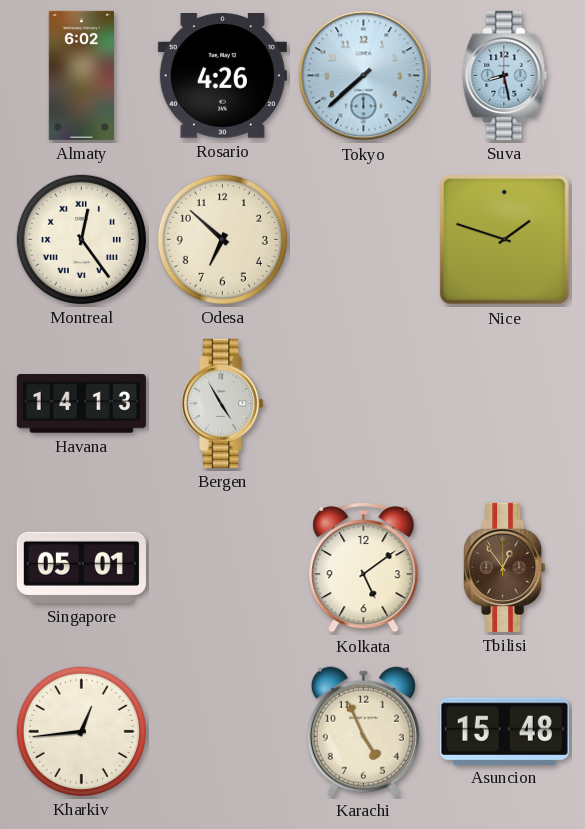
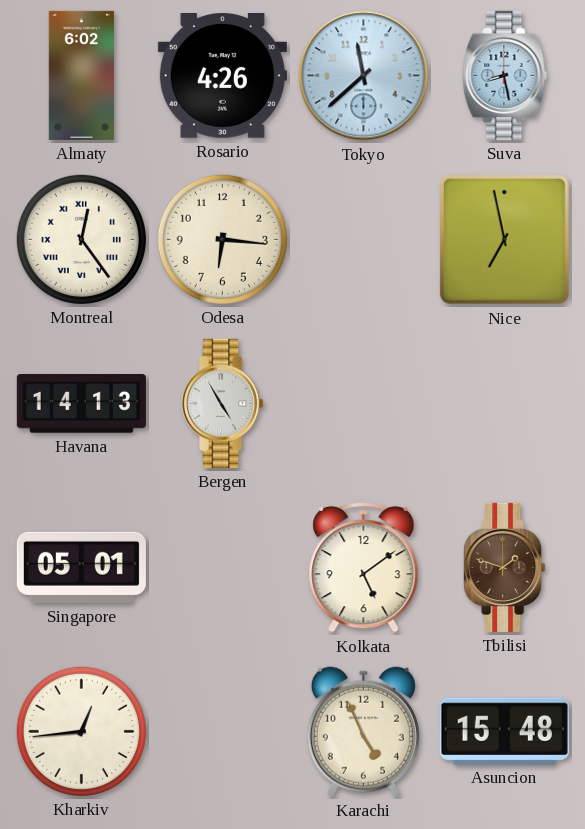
Tokyo: 7:38 -> 11:38 (364, 76)
Odesa: 6:52 -> 6:16 (222, 239)
Nice: 1:48 -> 6:58 (504, 239)
Tbilisi: 12:54 -> 1:48 (505, 567)
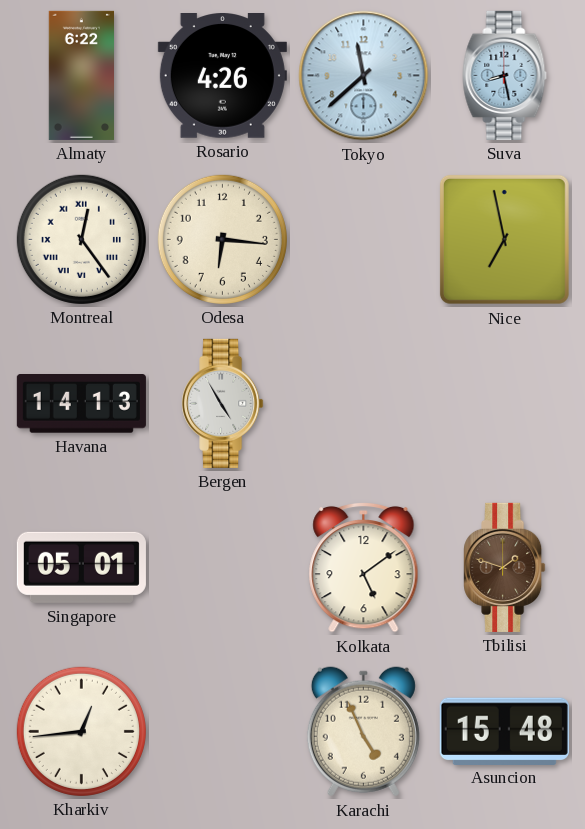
Almaty: 6:02 -> 6:22 (81, 75)
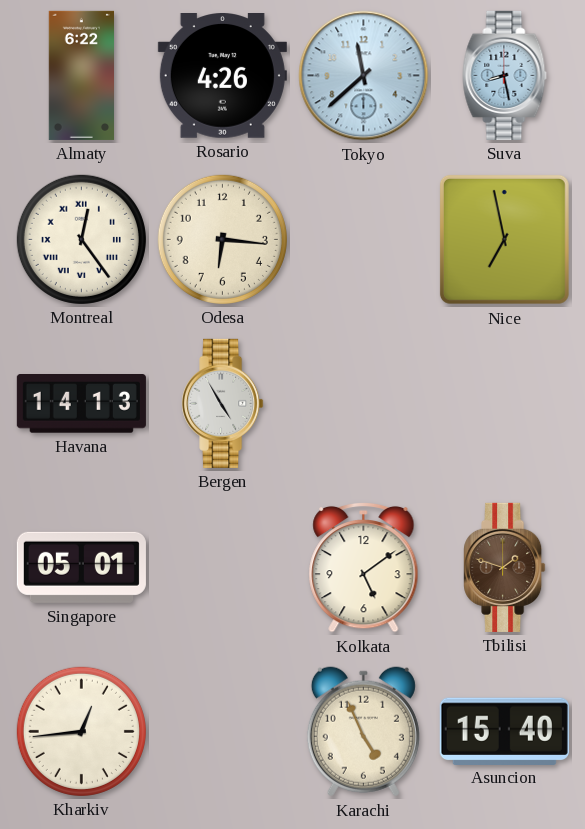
Asuncion: 15:48 -> 15:40 (504, 731)
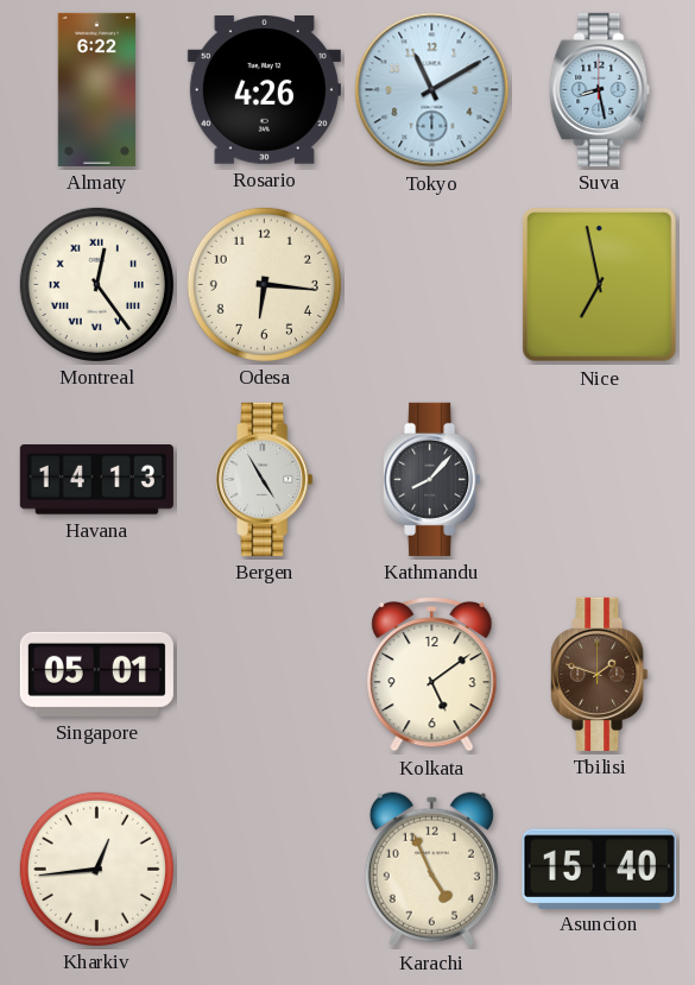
Tokyo: 11:38 -> 11:10 (432, 90)
Kathmandu: none -> 8:07 (432, 479)
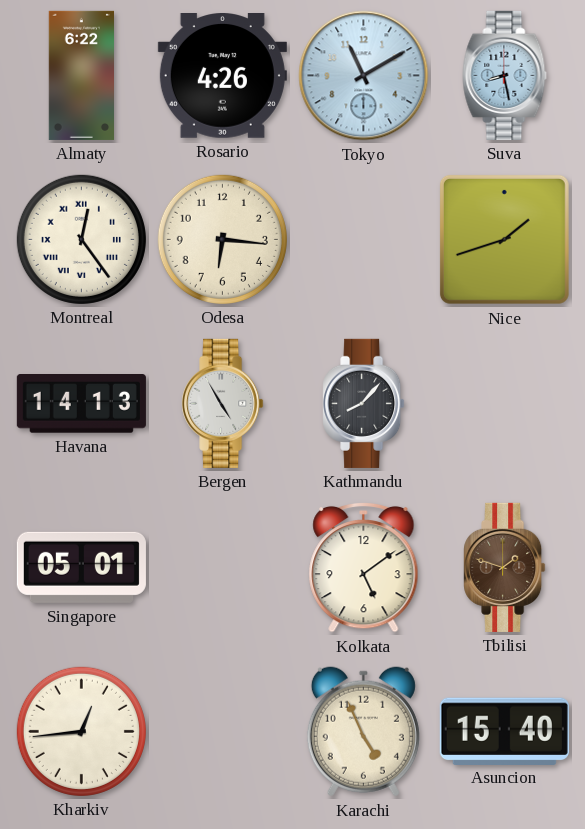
Nice: 6:58 -> 1:42 (504, 239)
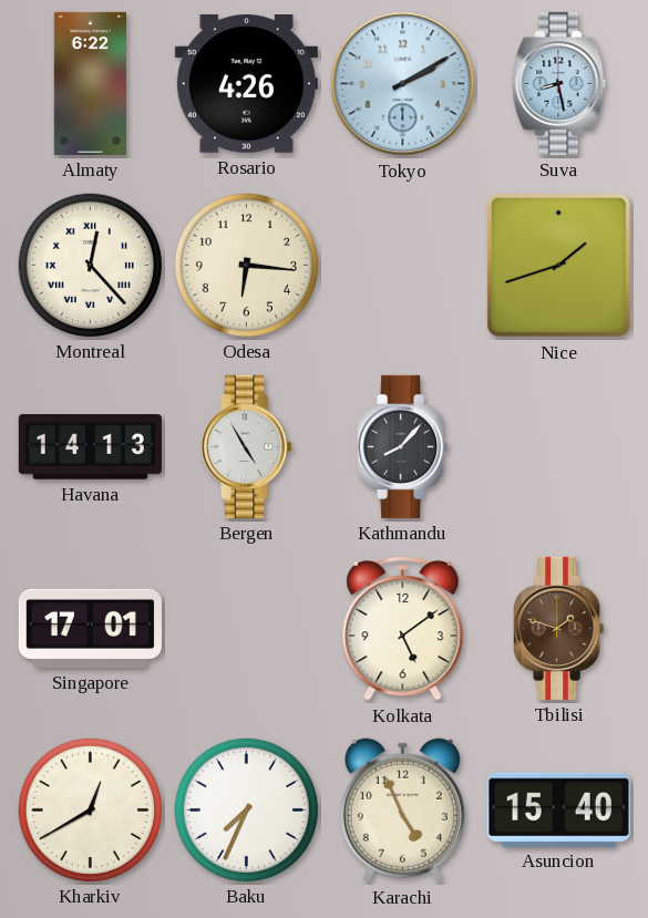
Tokyo: 11:10 -> 2:10 (403, 84)
Montreal: 12:24 -> 12:23 (90, 265)
Singapore: 05:01 -> 17:01 (90, 628)
Kharkiv: 12:44 -> 12:40 (90, 809)
Baku: none -> 7:34 (246, 809)
